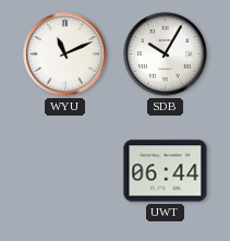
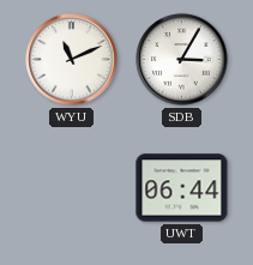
SDB: 10:05 -> 3:05 (182, 60)
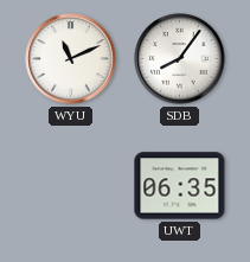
SDB: 3:05 -> 8:06 (180, 59)
UWT: 06:44 -> 06:35 (180, 186)
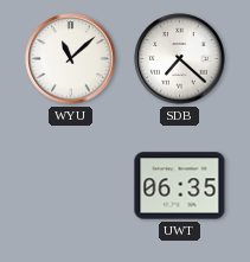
WYU: 11:11 -> 11:08 (71, 59)
SDB: 8:06 -> 7:22 (180, 59)
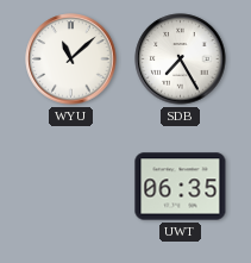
SDB: 7:22 -> 7:25 (181, 60)
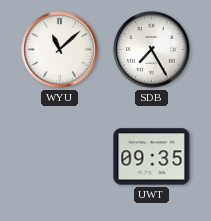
UWT: 06:35 -> 09:35 (152, 157)
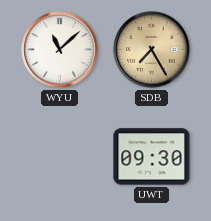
SDB dial: white -> champagne (152, 50)
UWT: 09:35 -> 09:30 (152, 157)
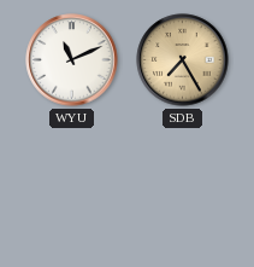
WYU: 11:08 -> 11:11 (72, 60)
UWT: 09:30 -> none (152, 157)
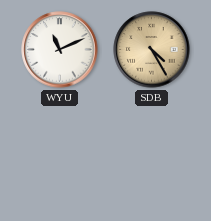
SDB: 7:25 -> 4:25 (152, 50)
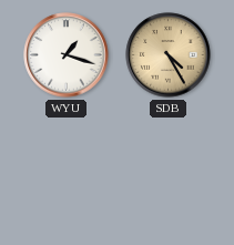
WYU: 11:11 -> 1:18 (67, 55)
